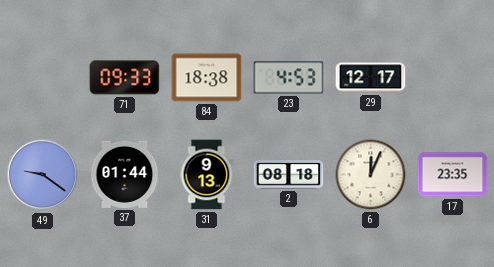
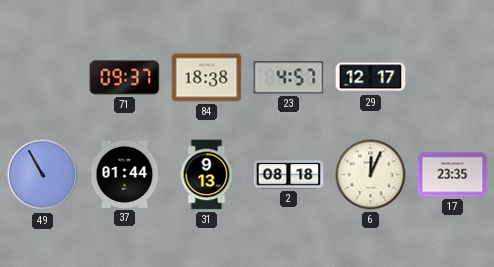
71: 09:33 -> 09:37 (125, 78)
23: 4:53 -> 4:57 (289, 78)
49: 9:21 -> 10:55 (43, 175)
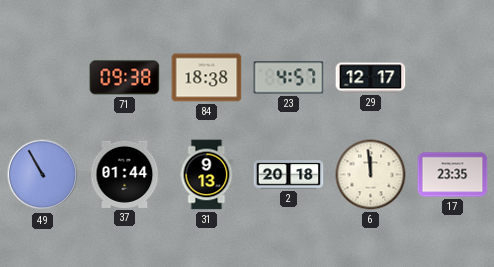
71: 09:37 -> 09:38 (125, 78)
2: 08:18 -> 20:18 (289, 175)
6: 12:04 -> 11:59 (371, 175)
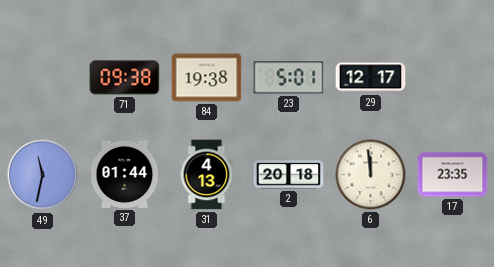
84: 18:38 -> 19:38 (207, 78)
23: 4:57 -> 5:01 (289, 78)
49: 10:55 -> 11:32 (43, 175)
31: 9:13 -> 4:13 (207, 175)
